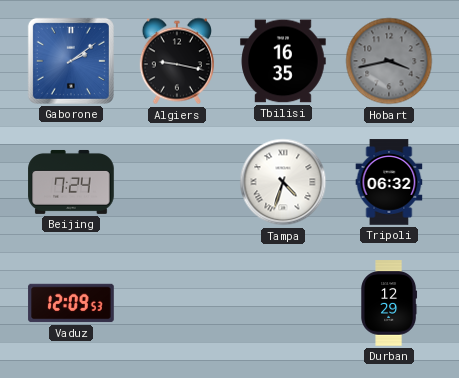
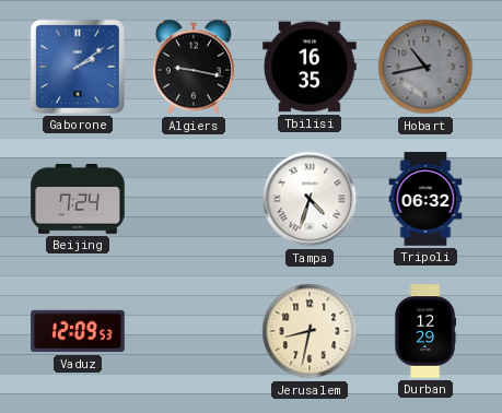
Hobart: 3:43 -> 10:43 (425, 67)
Jerusalem: none -> 8:32 (310, 331)
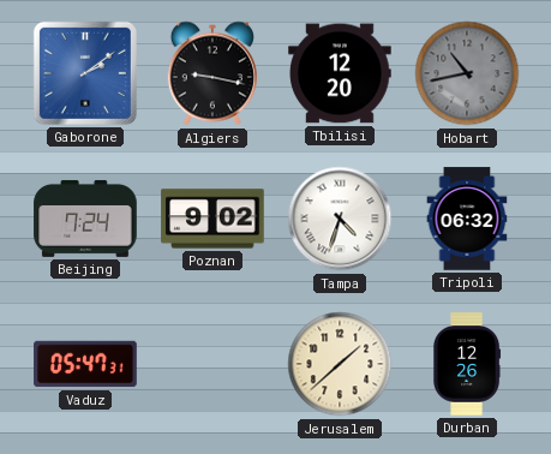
Tbilisi: 16:35 -> 12:20 (340, 73)
Poznan: none -> 9:02 (212, 219)
Vaduz: 12:09 -> 05:47 (85, 364)
Jerusalem: 8:32 -> 1:38 (340, 364)
Durban: 12:29 -> 12:26 (467, 364)
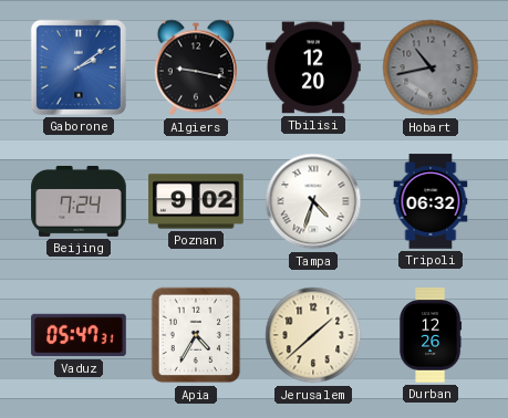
Apia: none -> 4:35 (196, 335)
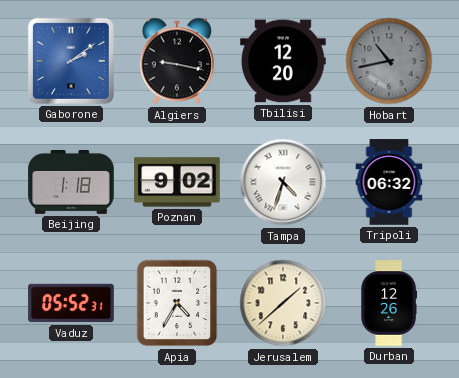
Beijing: 7:24 -> 1:18 (71, 182)
Vaduz: 05:47 -> 05:52 (71, 303)
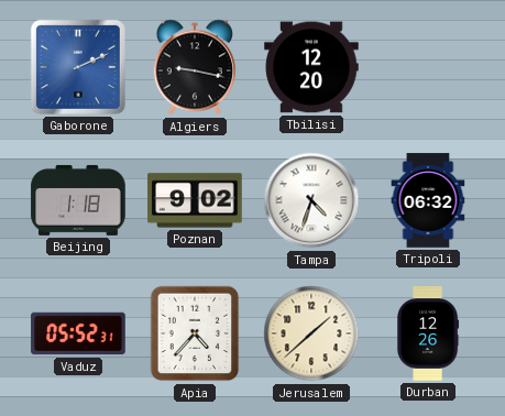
Gaborone: 2:09 -> 2:11 (78, 67)
Hobart: 10:43 -> none (389, 61)
Apia: 4:35 -> 4:37 (195, 333)
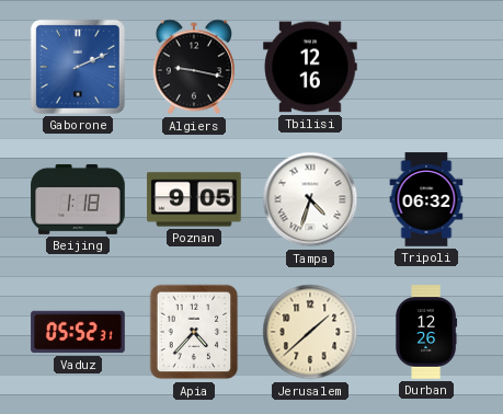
Tbilisi: 12:20 -> 12:16 (310, 67)
Poznan: 9:02 -> 9:05 (194, 199)
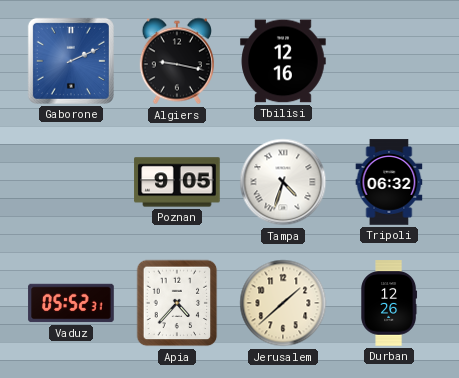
Beijing: 1:18 -> none (78, 199)
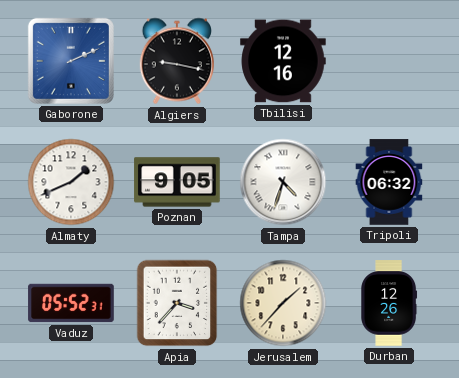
Almaty: none -> 1:41 (71, 182)
Apia: 4:37 -> 3:37 (177, 303)
Jerusalem: 1:38 -> 1:37 (283, 303)
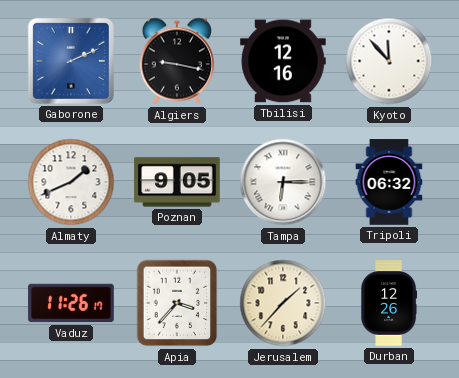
Kyoto: none -> 11:53 (389, 61)
Tampa: 4:33 -> 6:15 (283, 182)
Vaduz: 05:52 -> 11:26 (71, 303)
